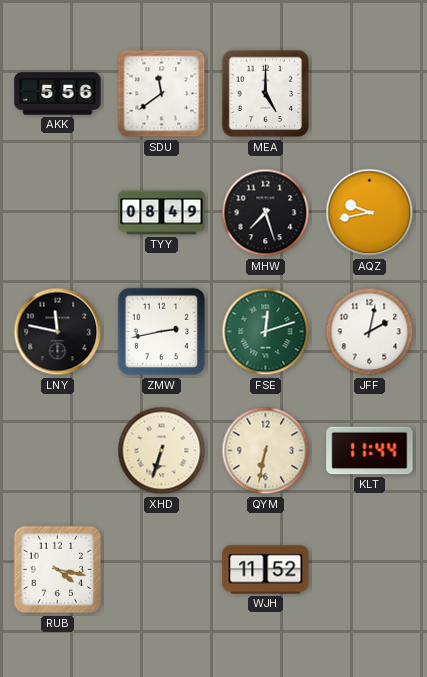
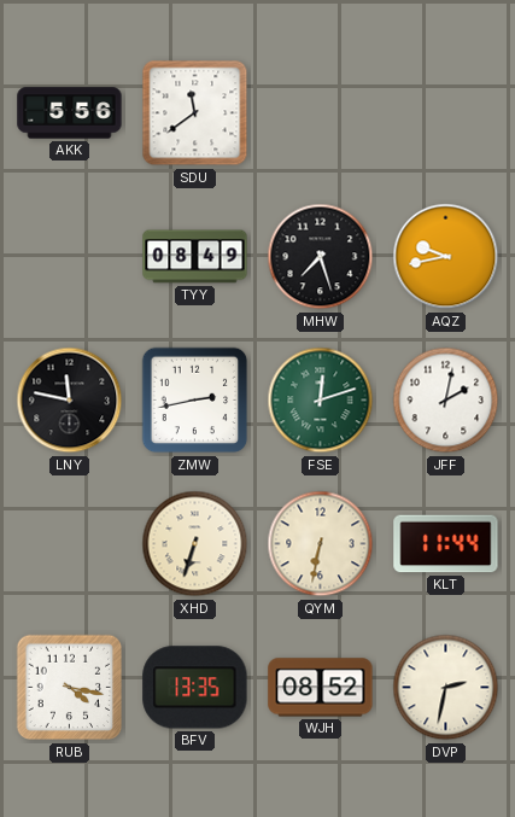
MEA: 5:00 -> none (266, 94)
BFV: none -> 13:35 (195, 688)
WJH: 11:52 -> 08:52 (321, 688)
DVP: none -> 2:32 (446, 688)
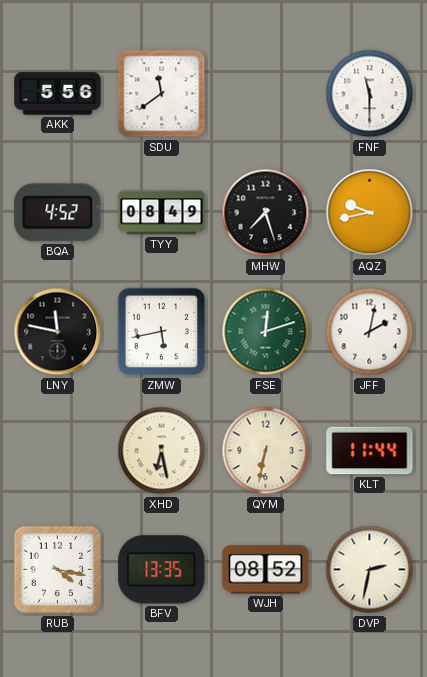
FNF: none -> 11:30 (370, 94)
BQA: none -> 4:52 (58, 213)
ZMW: 2:43 -> 5:43 (162, 332)
XHD: 6:33 -> 6:28 (162, 451)
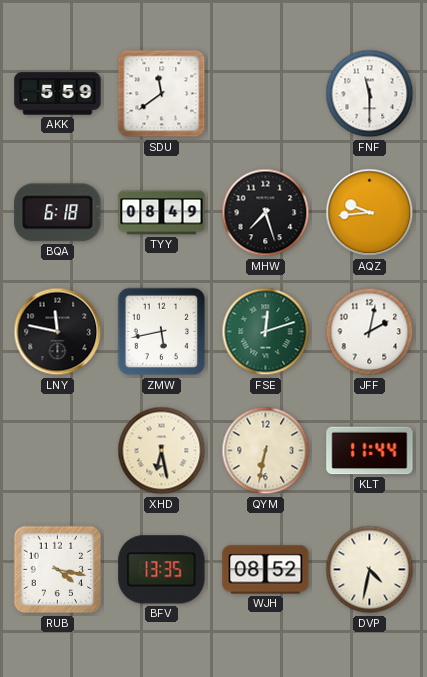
AKK: 5:56 -> 5:59 (58, 94)
BQA: 4:52 -> 6:18 (58, 213)
AQZ: 9:43 -> 9:44 (370, 213)
DVP: 2:32 -> 4:32 (370, 570)
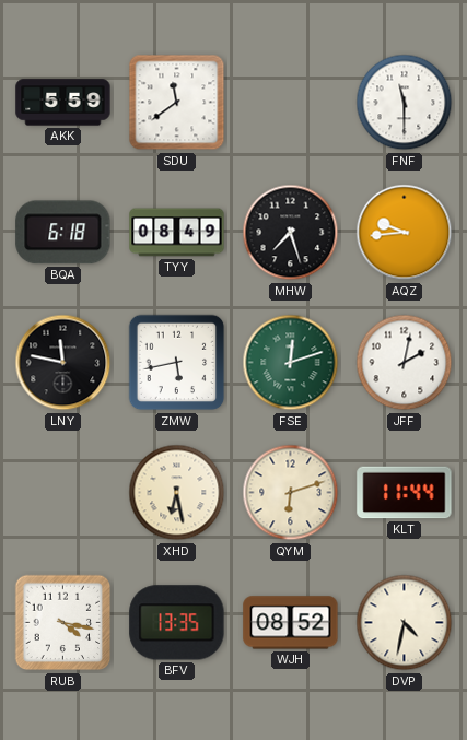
QYM: 6:32 -> 6:12 (291, 493)
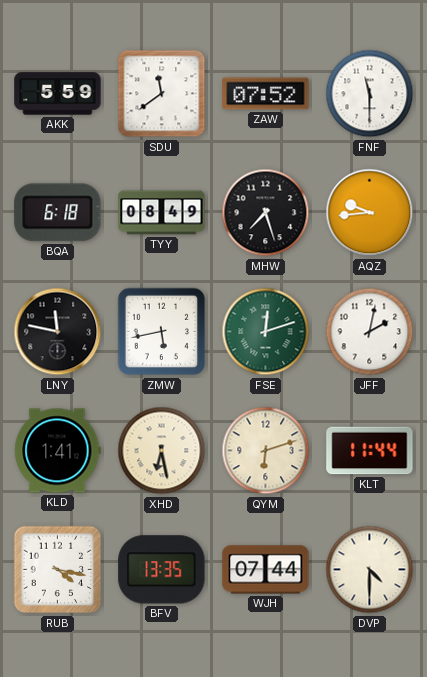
ZAW: none -> 07:52 (266, 94)
KLD: none -> 1:41 (58, 451)
WJH: 08:52 -> 07:44 (266, 570)
DVP: 4:32 -> 4:30 (370, 570)
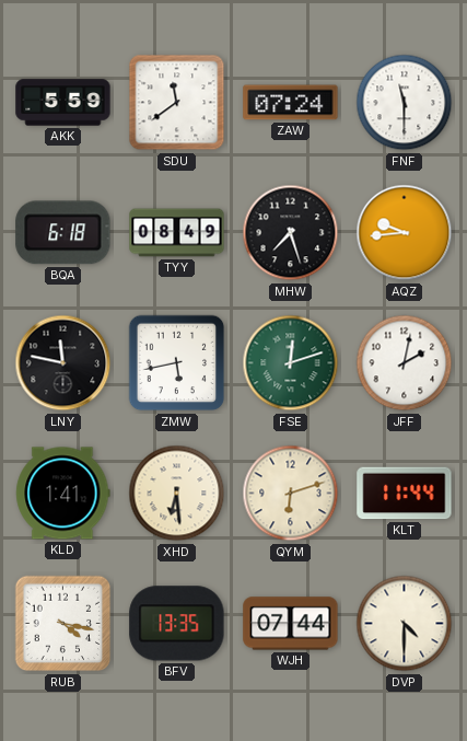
ZAW: 07:52 -> 07:24 (291, 103)
XHD: 6:28 -> 6:29 (177, 494)
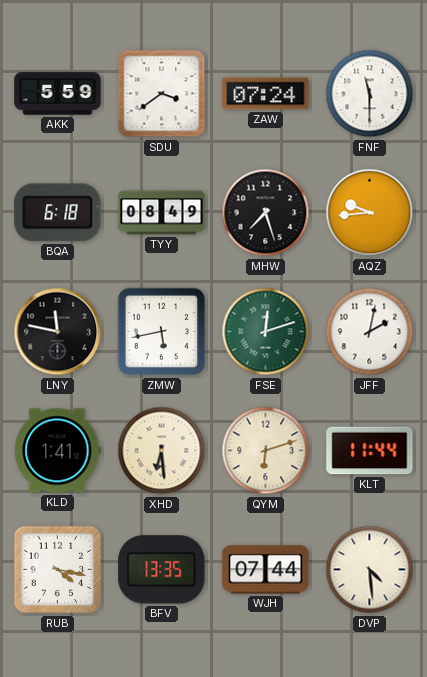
SDU: 11:39 -> 3:39 (162, 94)
DVP: 4:30 -> 4:29 (370, 570)
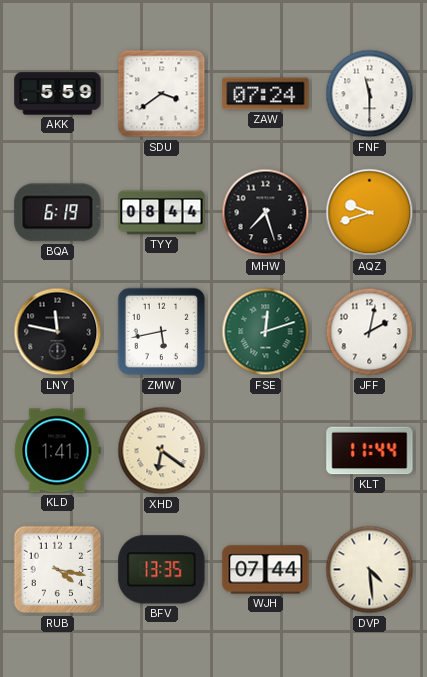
BQA: 6:18 -> 6:19 (58, 213)
TYY: 08:49 -> 08:44 (162, 213)
AQZ: 9:44 -> 9:42 (370, 213)
XHD: 6:29 -> 6:21 (162, 451)
QYM: 6:12 -> none (266, 451)
